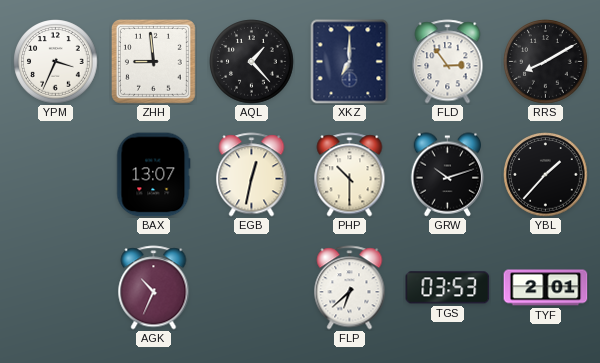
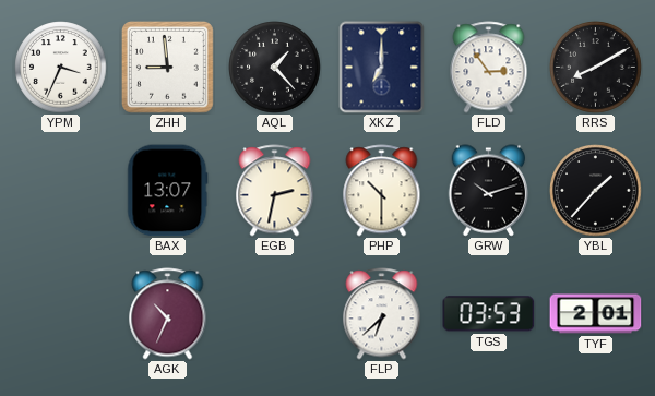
EGB: 12:32 -> 2:32 (275, 191)
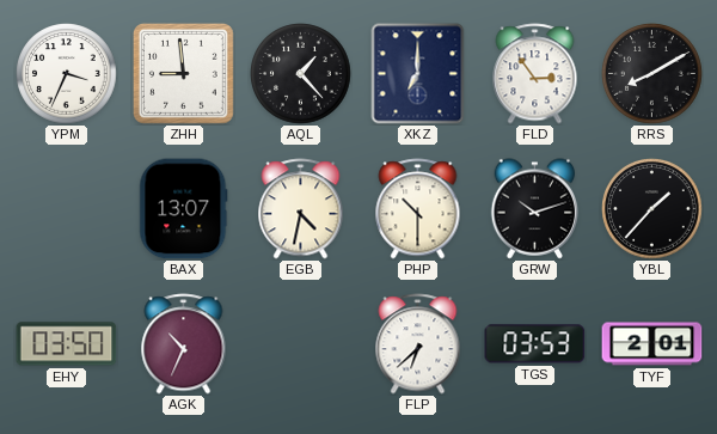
EGB: 2:32 -> 4:32 (301, 209)
EHY: none -> 03:50 (67, 344)
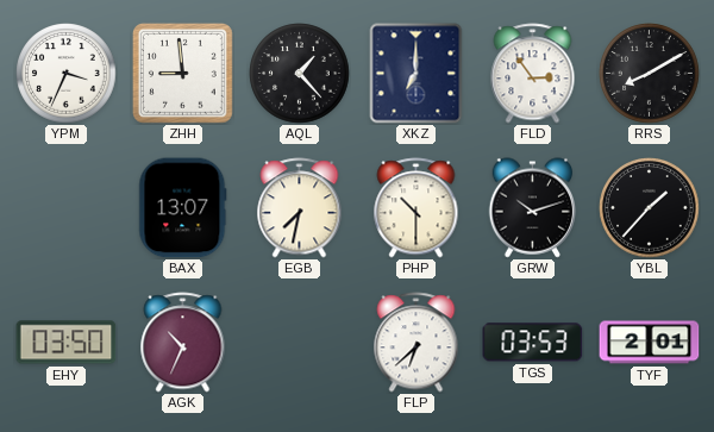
EGB: 4:32 -> 7:32 (300, 208)
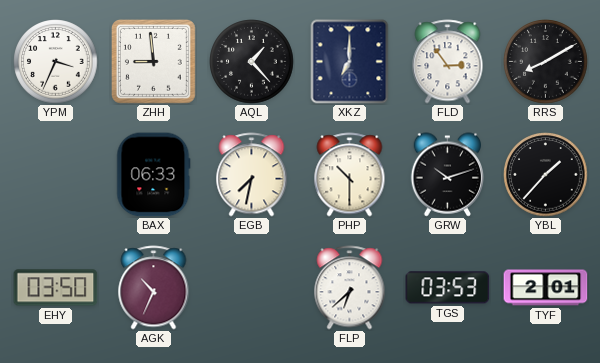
BAX: 13:07 -> 06:33 (154, 175)
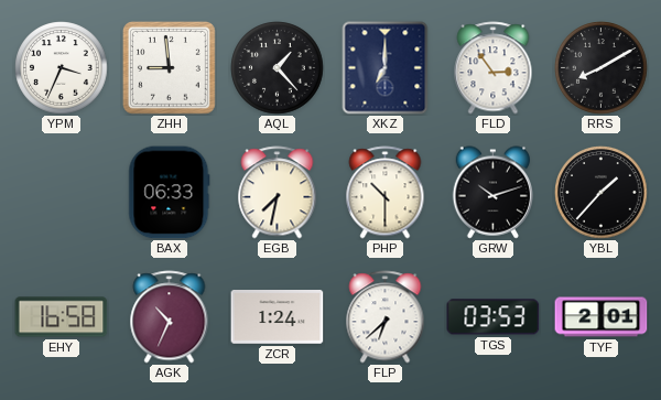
EHY: 03:50 -> 16:58 (62, 317)
ZCR: none -> 1:24 (278, 317)
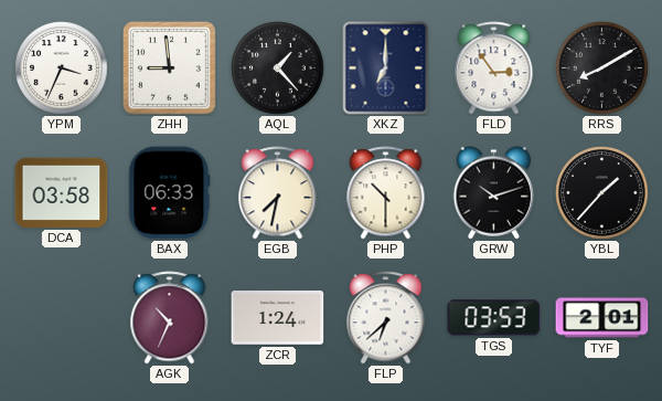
DCA: none -> 03:58 (62, 192)
EHY: 16:58 -> none (62, 317)
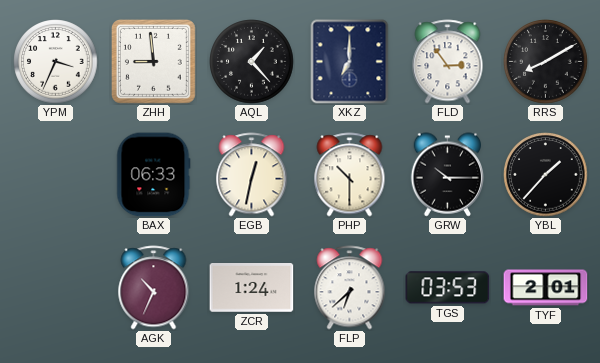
DCA: 03:58 -> none (62, 192)
EGB: 7:32 -> 12:32 (252, 175)
GRW: 10:12 -> 10:15 (448, 175)
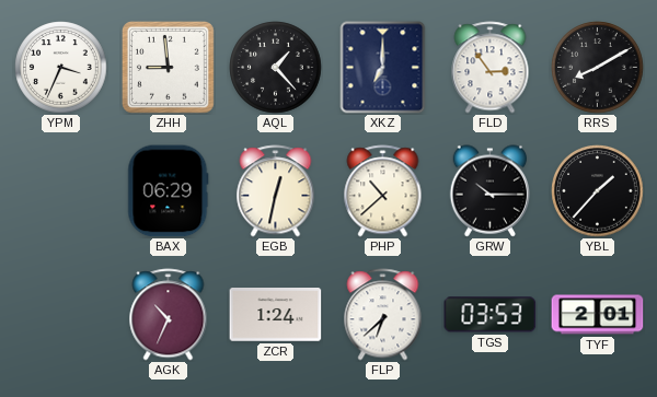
BAX: 06:33 -> 06:29 (169, 191)
PHP: 10:30 -> 10:38 (383, 191)
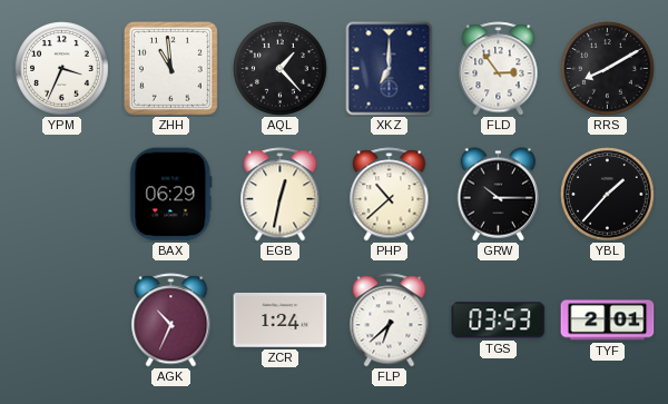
ZHH: 8:59 -> 10:59 (170, 68)
